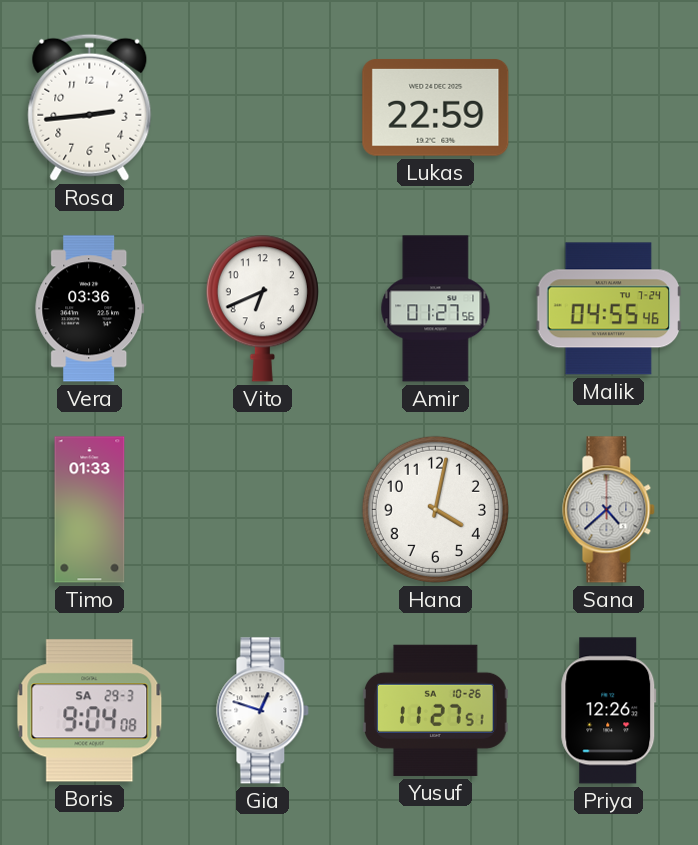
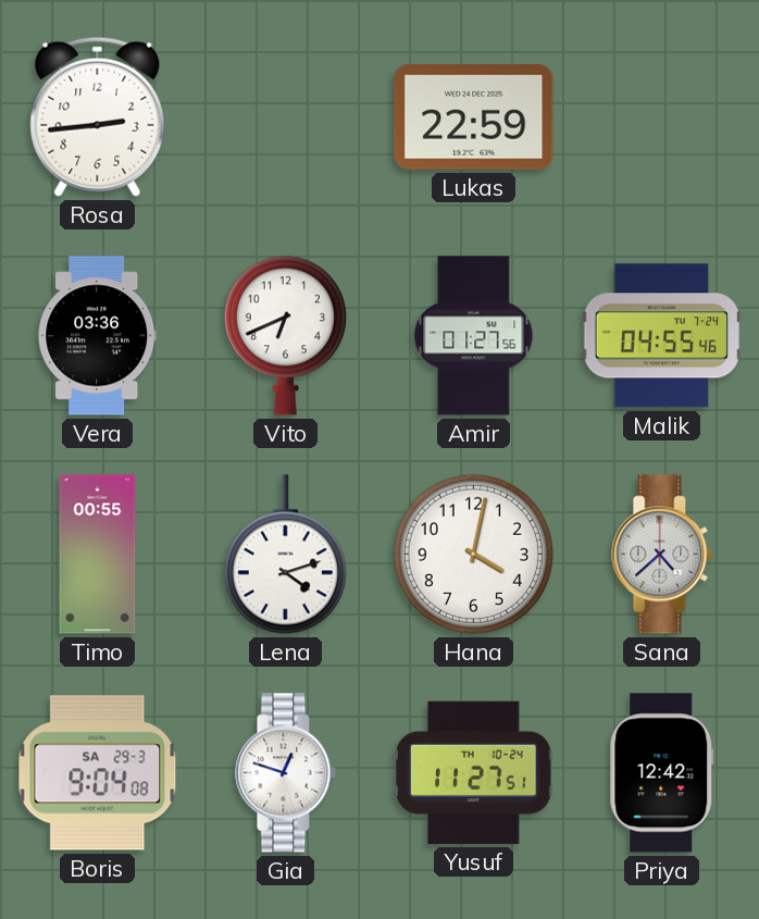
Timo: 01:33 -> 00:55 (98, 555)
Lena: none -> 4:12 (285, 555)
Yusuf date: SA 10-26 -> TH 10-24 (474, 772)
Priya: 12:26 -> 12:42 (662, 773)
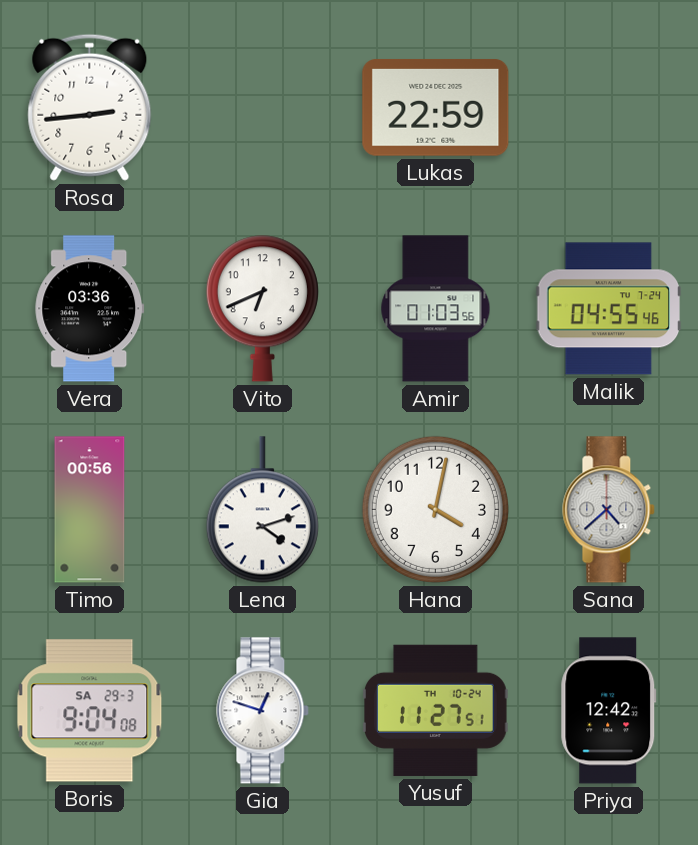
Amir: 01:27 -> 01:03 (436, 309)
Timo: 00:55 -> 00:56 (90, 510)
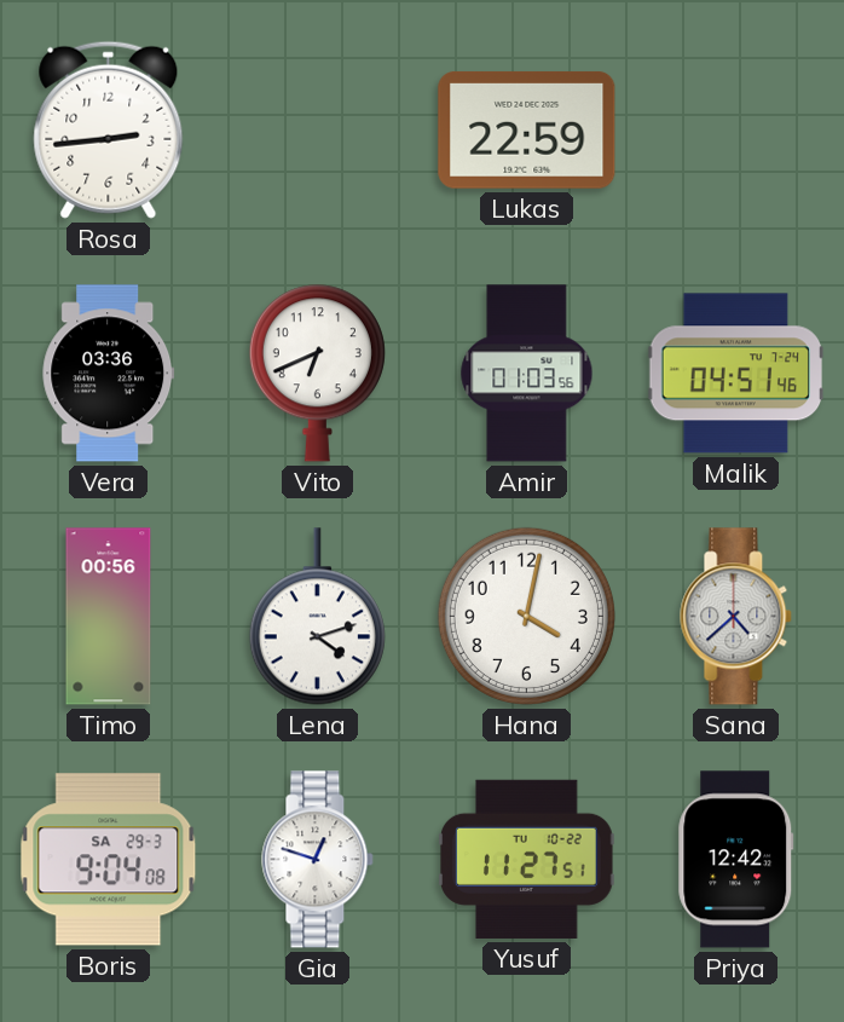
Malik: 04:55 -> 04:51 (736, 374)
Yusuf date: TH 10-24 -> TU 10-22 (527, 859)
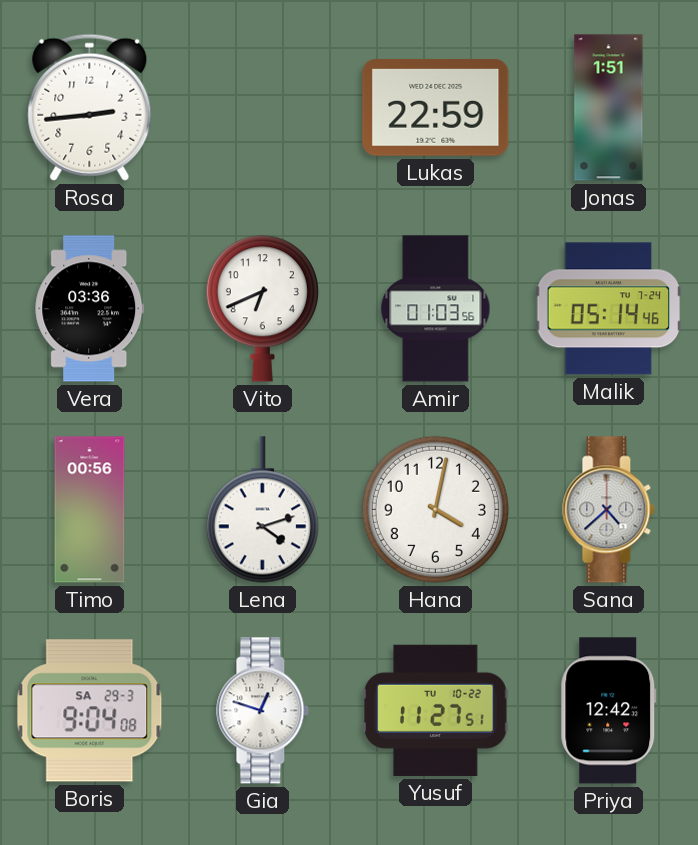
Jonas: none -> 1:51 (609, 108)
Malik: 04:51 -> 05:14 (609, 309)
